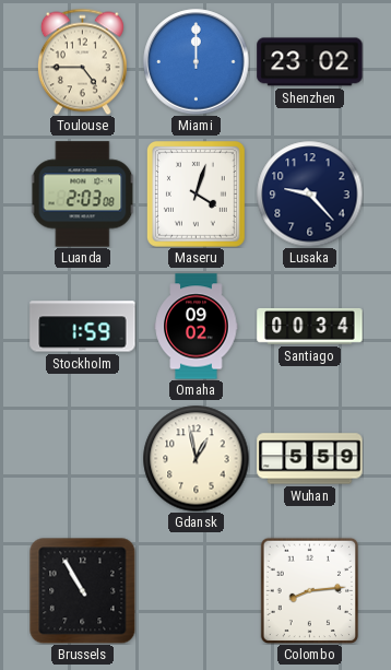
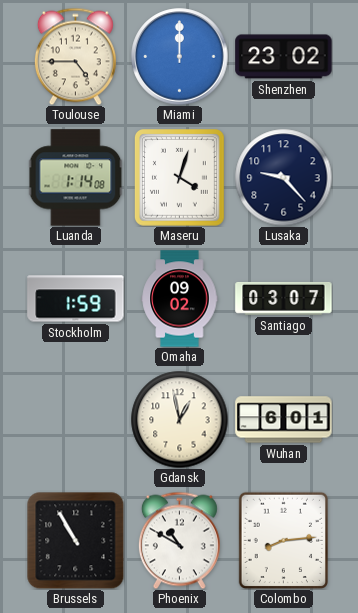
Luanda: 2:03 -> 1:14 (76, 178)
Santiago: 00:34 -> 03:07 (284, 298)
Wuhan: 5:59 -> 6:01 (284, 420)
Phoenix: none -> 10:50 (179, 540)
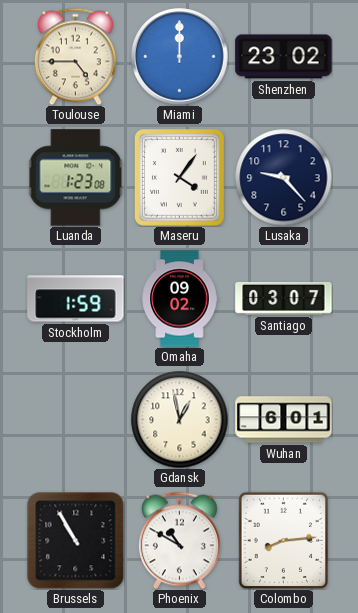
Luanda: 1:14 -> 1:23 (76, 178)
Maseru: 4:03 -> 4:06 (180, 178)
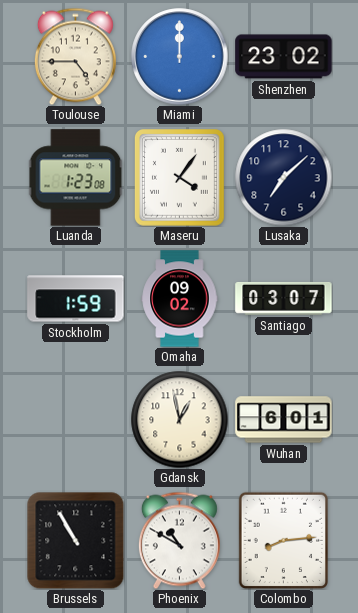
Lusaka: 9:23 -> 7:08 (283, 177)
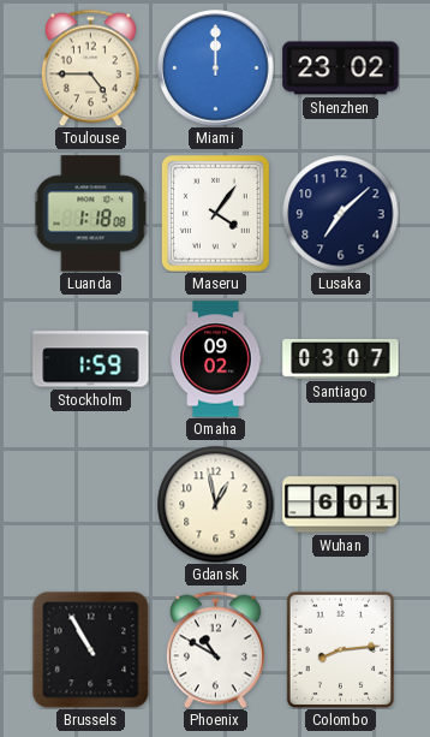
Luanda: 1:23 -> 1:18 (91, 214)
